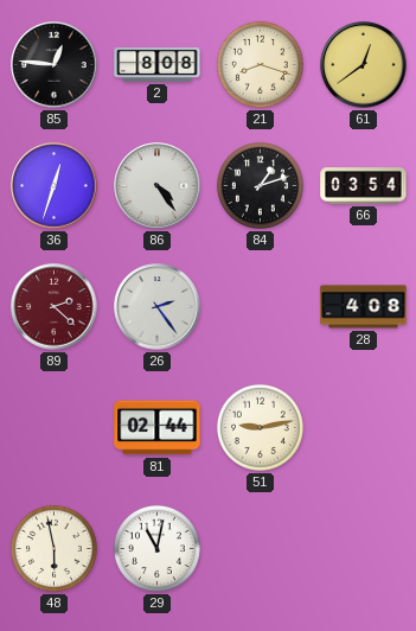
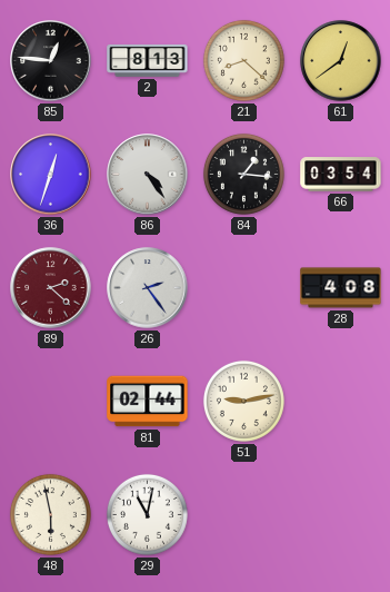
2: 8:08 -> 8:13 (148, 60)
21: 8:18 -> 8:22 (243, 60)
84: 1:12 -> 1:16 (243, 174)
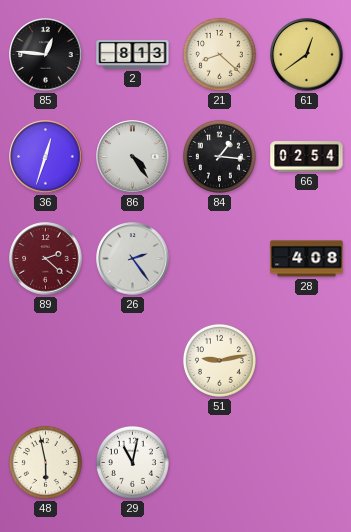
66: 03:54 -> 02:54 (307, 157)
81: 02:44 -> none (148, 402)
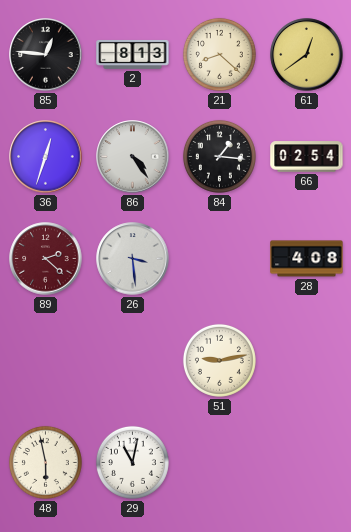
26: 2:24 -> 3:29 (133, 259)
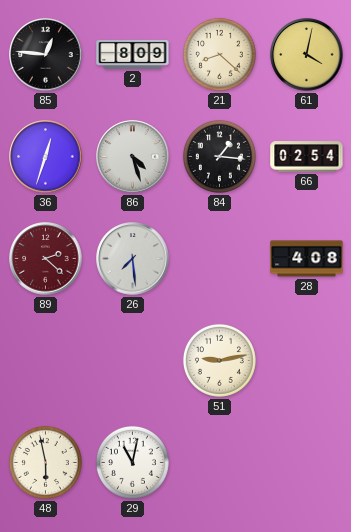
2: 8:13 -> 8:09 (133, 54)
61: 12:39 -> 4:02 (307, 55)
86: 4:24 -> 4:27 (133, 157)
26: 3:29 -> 7:29 (133, 259)
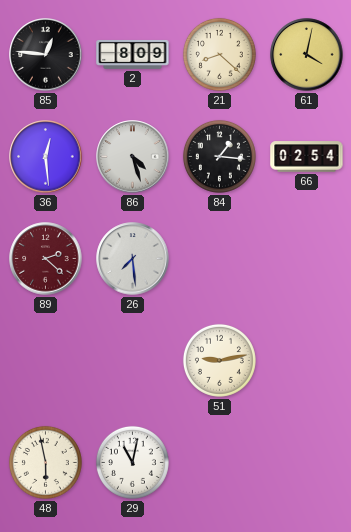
36: 12:33 -> 12:29 (46, 157)
28: 4:08 -> none (307, 259)
